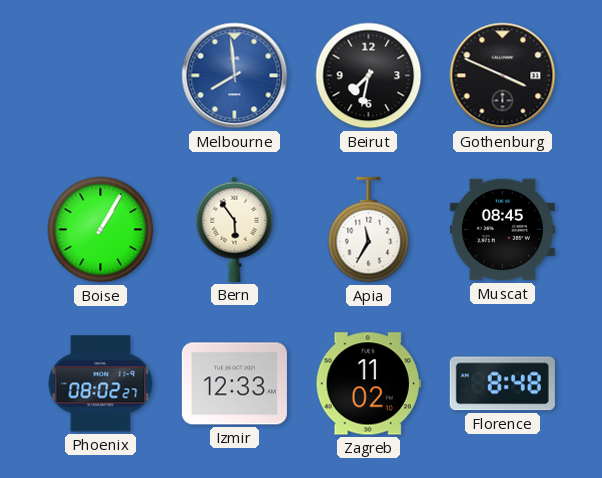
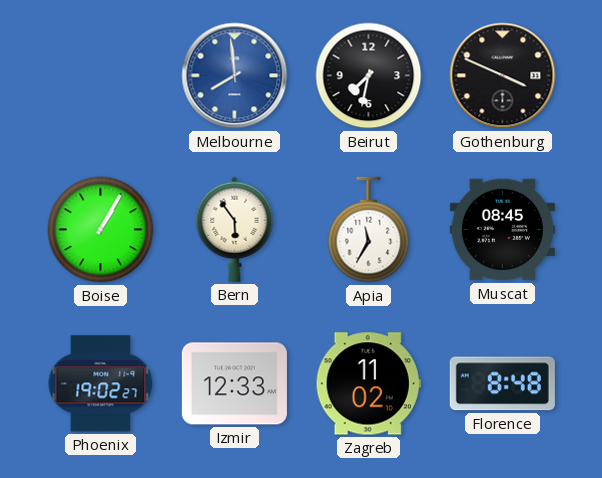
Phoenix: 08:02 -> 19:02 (101, 384)
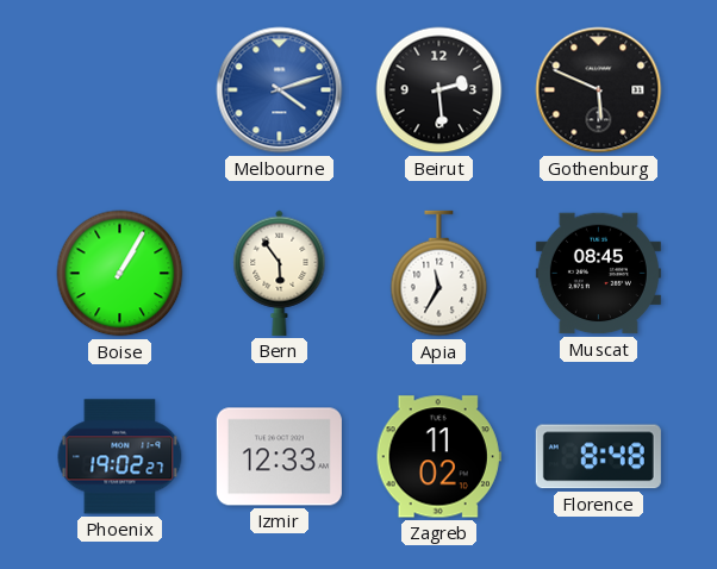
Melbourne: 7:59 -> 4:12 (280, 90)
Beirut: 7:32 -> 2:29 (439, 90)
Gothenburg: 3:49 -> 5:49 (599, 90)
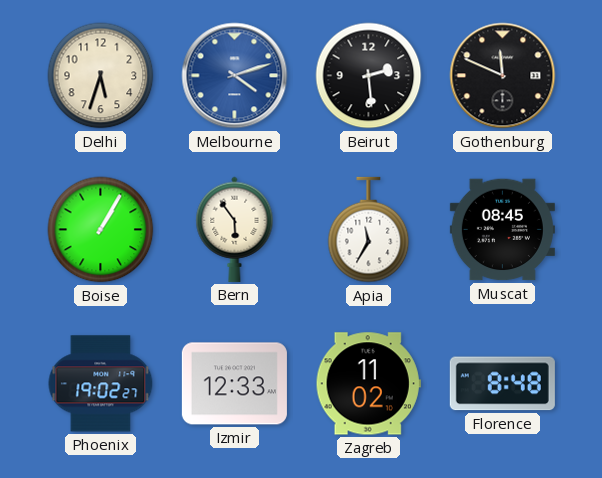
Delhi: none -> 5:33 (101, 76)
Gothenburg: 5:49 -> 11:49 (503, 76)
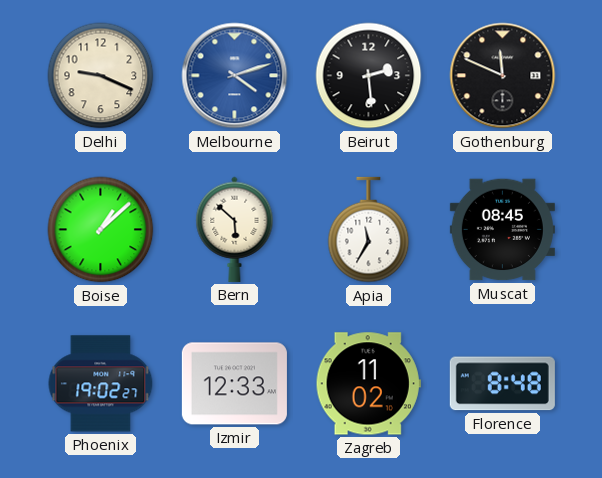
Delhi: 5:33 -> 9:19 (101, 76)
Boise: 1:05 -> 1:08 (101, 230)
Bern: 5:54 -> 5:52 (235, 229)
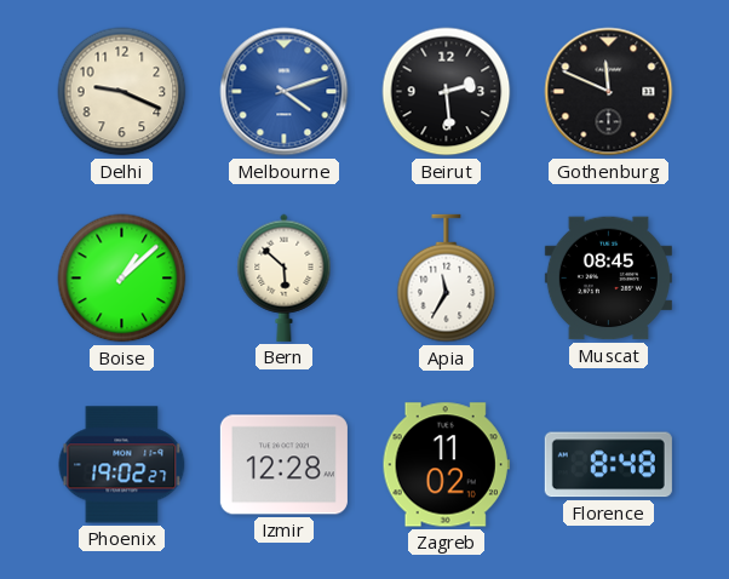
Izmir: 12:33 -> 12:28 (283, 465)
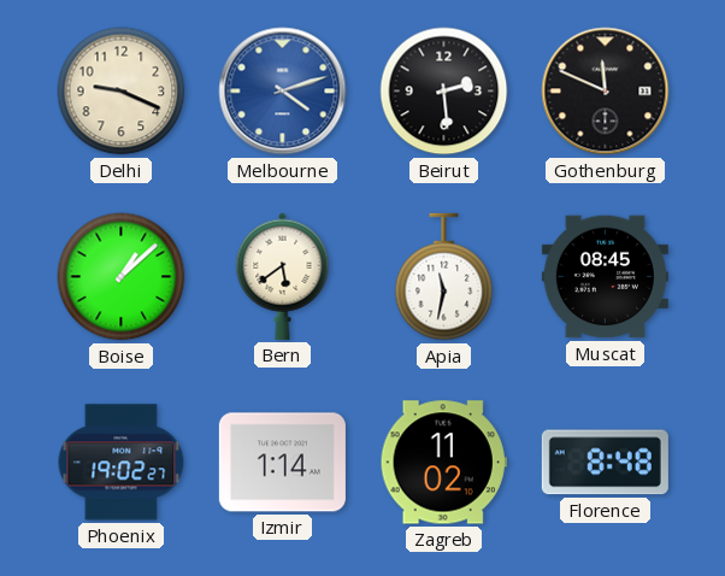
Bern: 5:52 -> 5:39 (283, 276)
Apia: 11:35 -> 11:32 (444, 277)
Izmir: 12:28 -> 1:14 (282, 463)
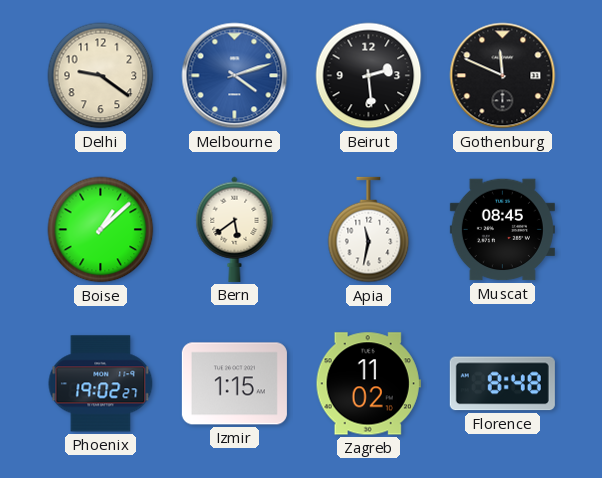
Delhi: 9:19 -> 9:21 (101, 76)
Izmir: 1:14 -> 1:15 (234, 384)
